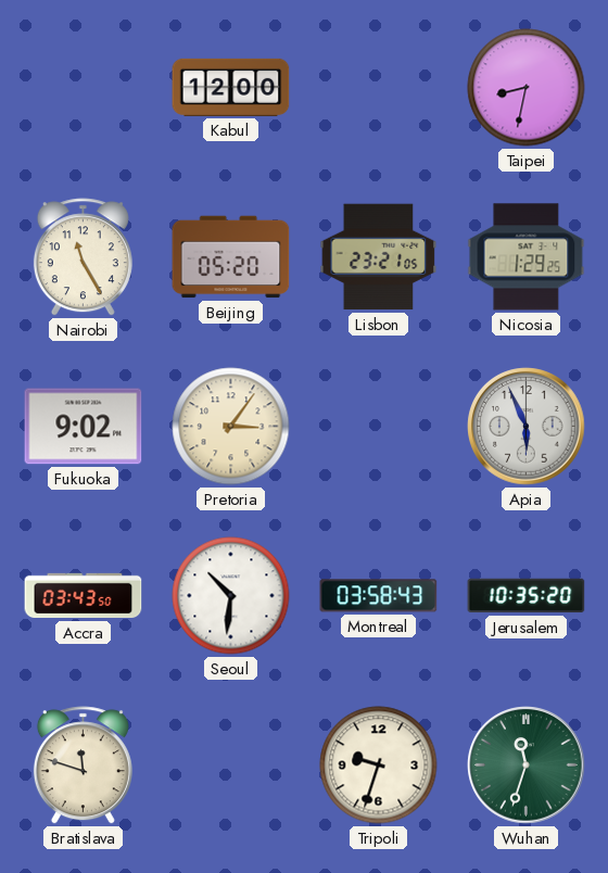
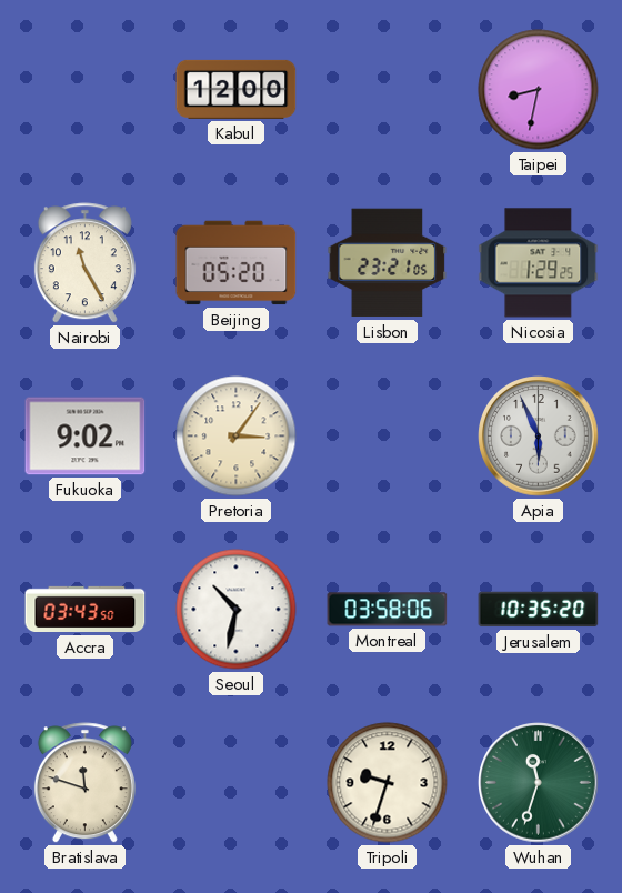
Seoul: 10:31 -> 10:32 (237, 610)
Montreal: 03:58:43 -> 03:58:06 (388, 610)
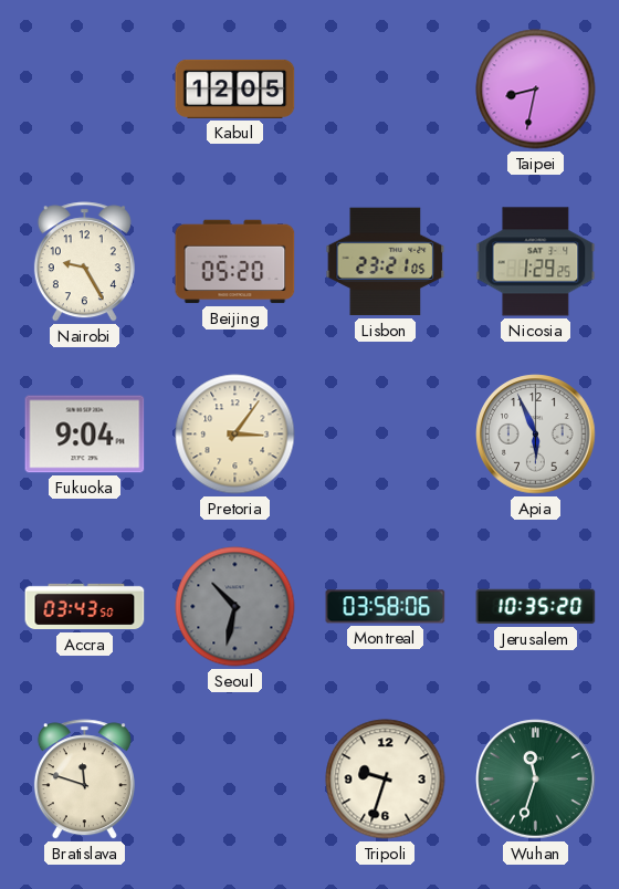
Kabul: 12:00 -> 12:05 (235, 88)
Nairobi: 11:25 -> 9:25 (84, 262)
Fukuoka: 9:02 -> 9:04 (85, 435)
Seoul dial: white -> grey (235, 607)
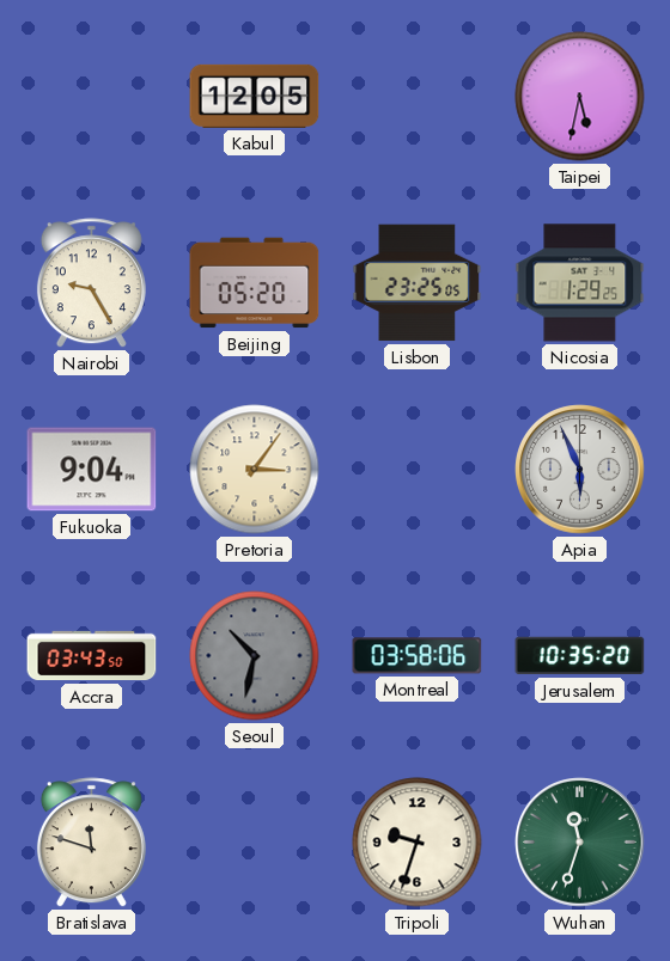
Taipei: 8:32 -> 5:32 (580, 97)
Lisbon: 23:21 -> 23:25 (418, 283)
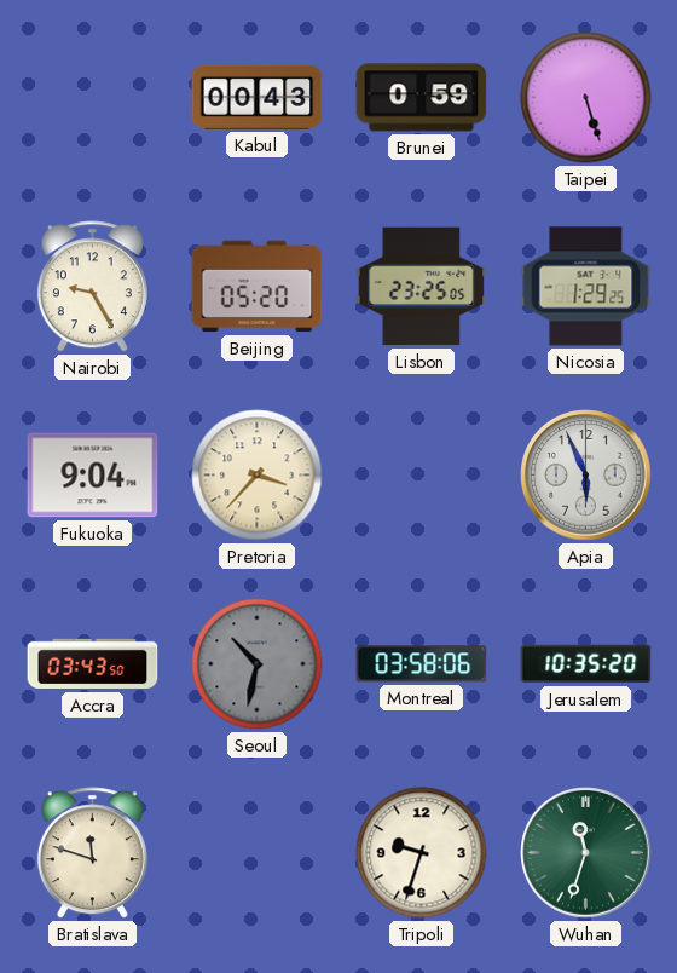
Kabul: 12:05 -> 00:43 (258, 97)
Brunei: none -> 0:59 (422, 98)
Taipei: 5:32 -> 5:27 (586, 98)
Pretoria: 3:06 -> 3:37 (258, 476)
